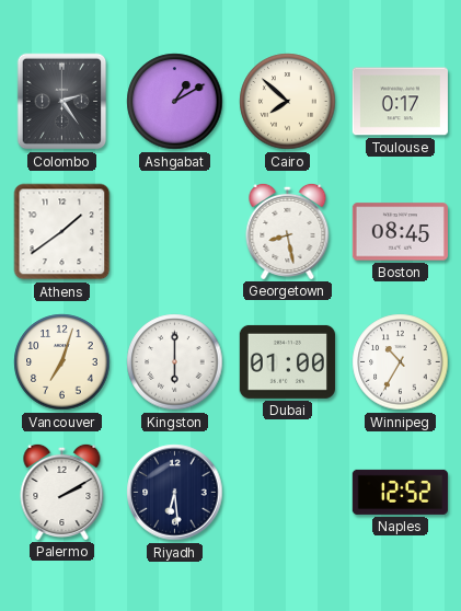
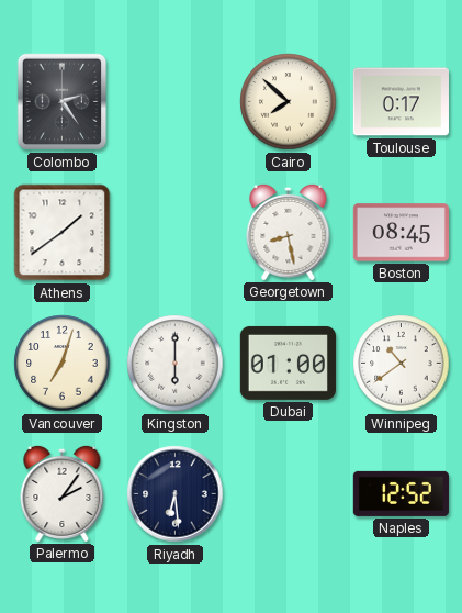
Ashgabat: 1:10 -> none (175, 102)
Winnipeg: 10:35 -> 10:39 (402, 364)
Palermo: 2:10 -> 2:06 (63, 493)
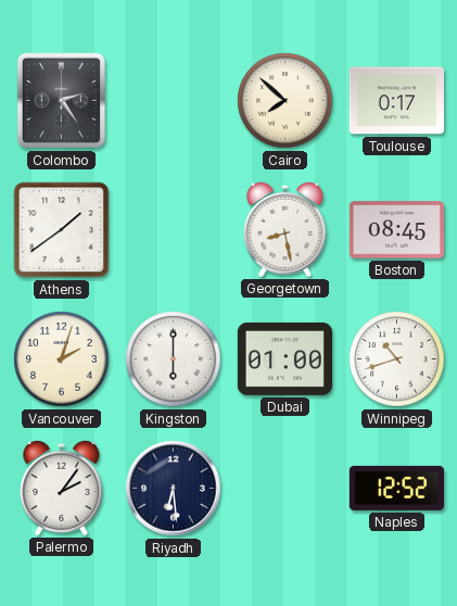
Vancouver: 7:03 -> 2:03 (62, 359)
Winnipeg: 10:39 -> 10:42 (397, 359)
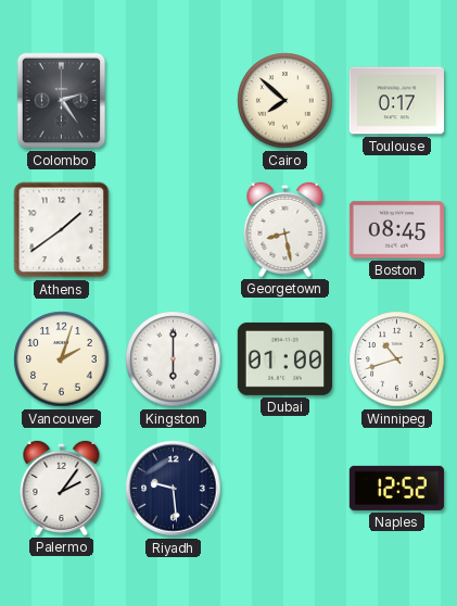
Riyadh: 6:29 -> 9:29 (174, 489)
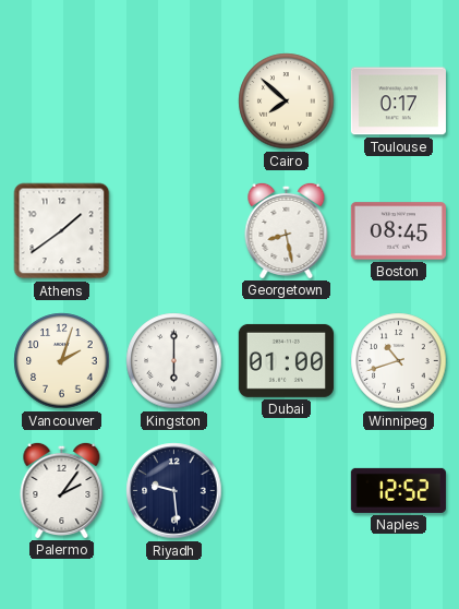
Colombo: 2:24 -> none (62, 101)
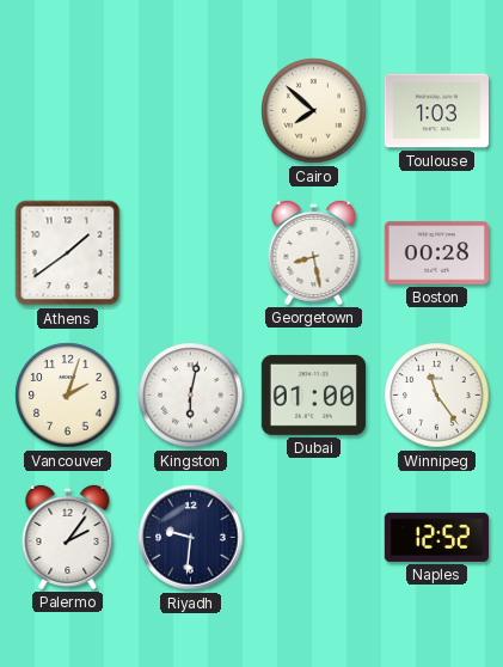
Toulouse: 0:17 -> 1:03 (436, 111)
Boston: 08:45 -> 00:28 (436, 253)
Kingston: 6:00 -> 6:02 (191, 396)
Winnipeg: 10:42 -> 11:24 (437, 396)
Riyadh: 9:29 -> 9:31 (191, 538)
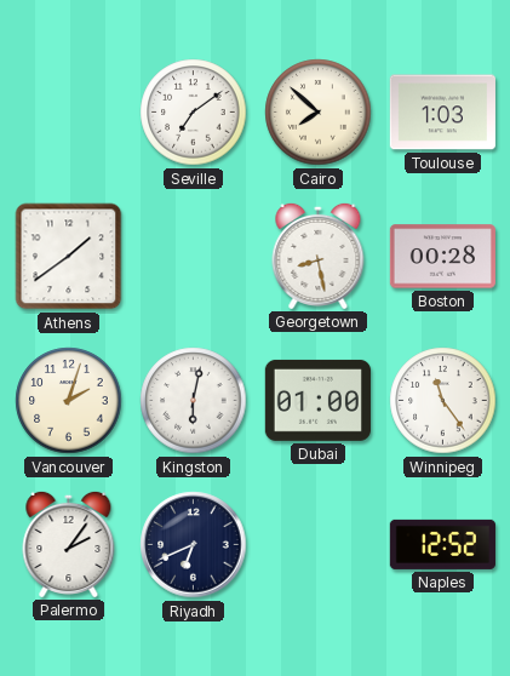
Seville: none -> 7:09 (194, 113)
Riyadh: 9:31 -> 6:41 (194, 545)
